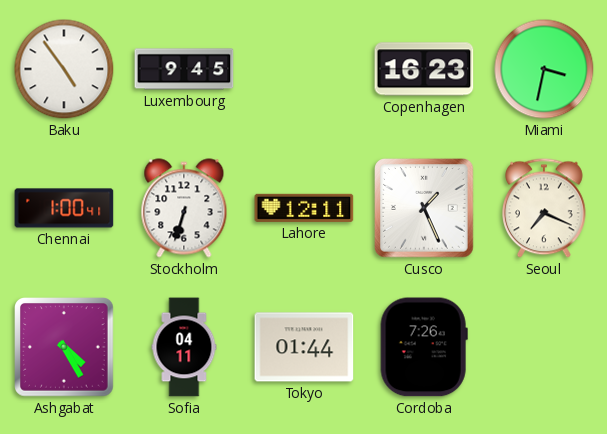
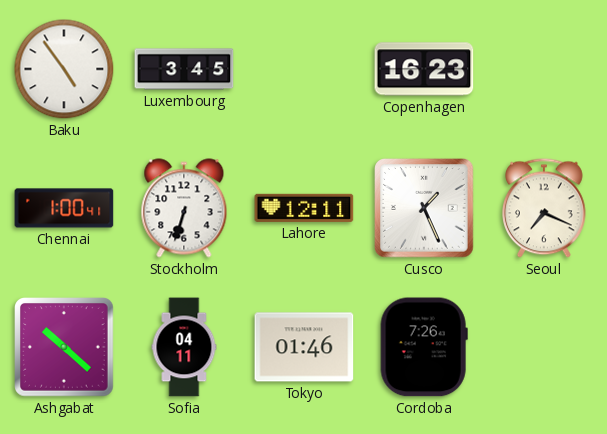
Luxembourg: 9:45 -> 3:45 (184, 69)
Miami: 3:32 -> none (544, 69)
Ashgabat: 4:25 -> 10:22 (65, 348)
Tokyo: 01:44 -> 01:46 (304, 347)
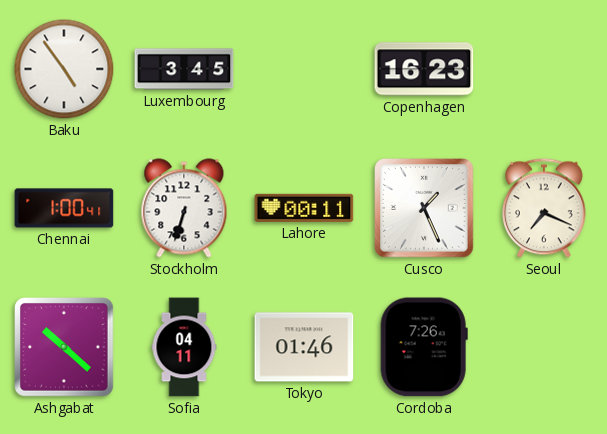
Lahore: 12:11 -> 00:11 (304, 208)
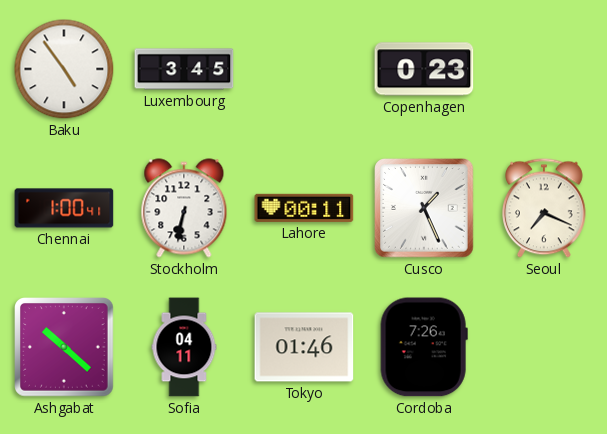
Copenhagen: 16:23 -> 0:23 (424, 69)
Stockholm: 6:33 -> 6:32 (184, 208)
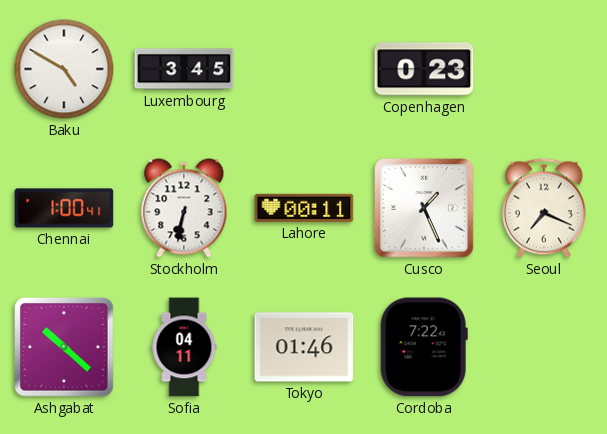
Baku: 4:54 -> 4:50 (64, 69)
Cordoba: 7:26 -> 7:22 (424, 347)
